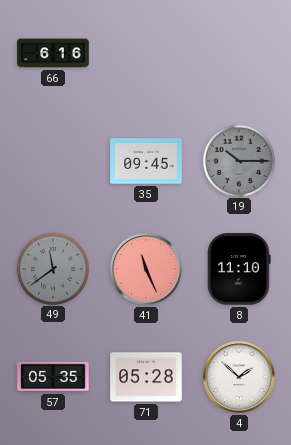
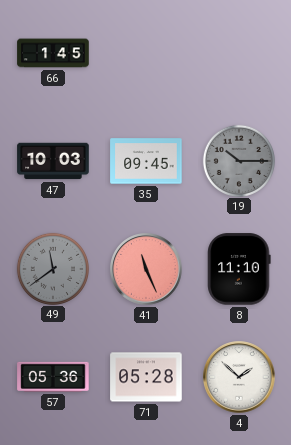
66: 6:16 -> 1:45 (53, 53)
47: none -> 10:03 (53, 161)
57: 05:35 -> 05:36 (53, 377)
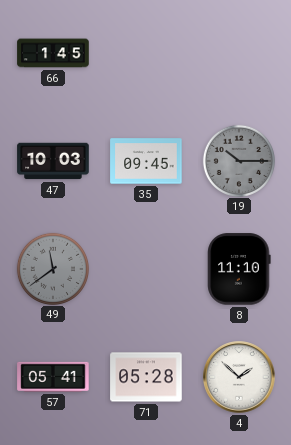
41: 11:26 -> none (146, 269)
57: 05:36 -> 05:41 (53, 377)
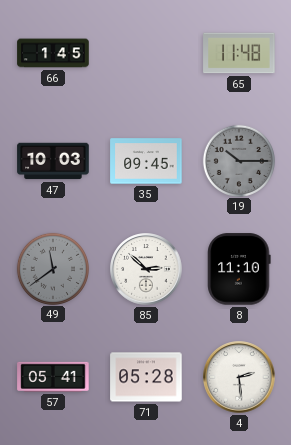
65: none -> 11:48 (239, 53)
85: none -> 2:52 (146, 269)
4: 1:52 -> 2:29 (239, 377)
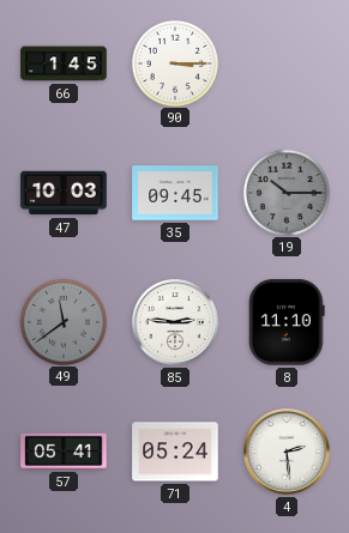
90: none -> 3:15 (174, 62)
65: 11:48 -> none (239, 53)
85: 2:52 -> 2:46 (175, 322)
71: 05:28 -> 05:24 (175, 452)
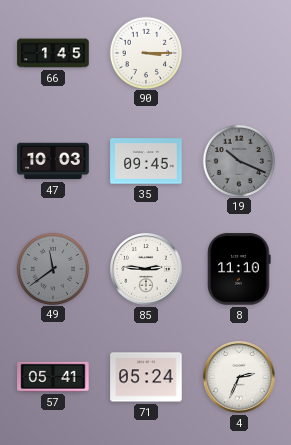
19: 10:15 -> 10:19 (238, 160)
4: 2:29 -> 2:34 (239, 377)
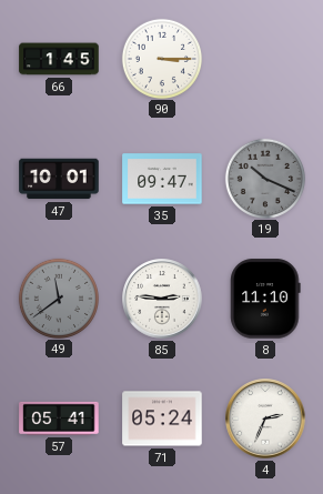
47: 10:03 -> 10:01 (59, 179)
35: 09:45 -> 09:47 (162, 179)
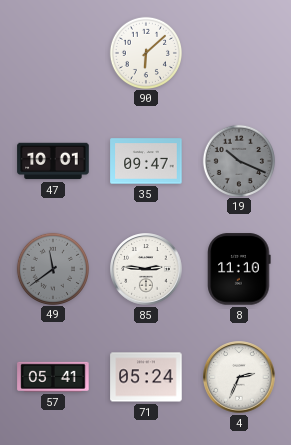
66: 1:45 -> none (59, 59)
90: 3:15 -> 6:08 (145, 52)
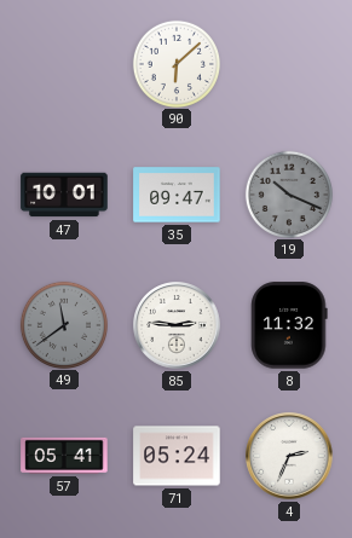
8: 11:10 -> 11:32 (289, 325)
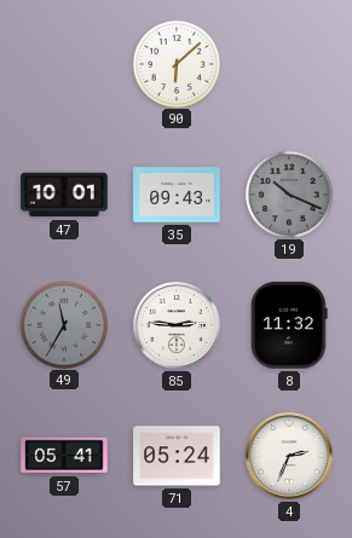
35: 09:47 -> 09:43 (177, 195)
49: 11:39 -> 11:35 (63, 324)
